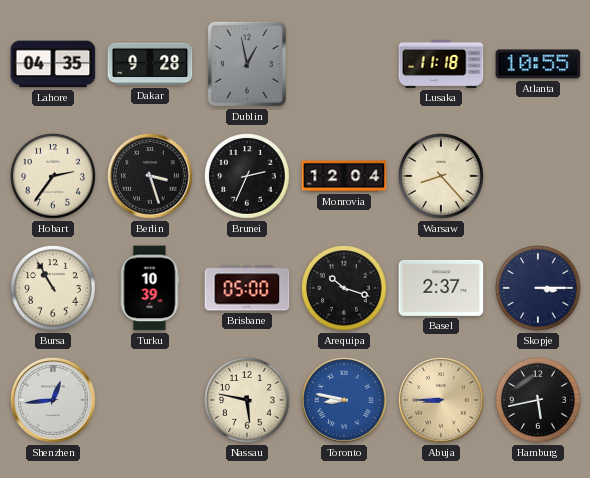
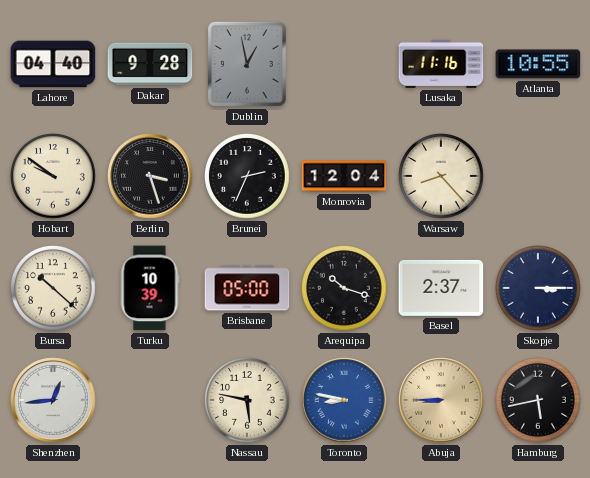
Lahore: 04:35 -> 04:40 (53, 64)
Lusaka: 11:18 -> 11:16 (441, 64)
Hobart: 2:36 -> 9:51 (54, 177)
Bursa: 10:55 -> 10:22 (54, 289)
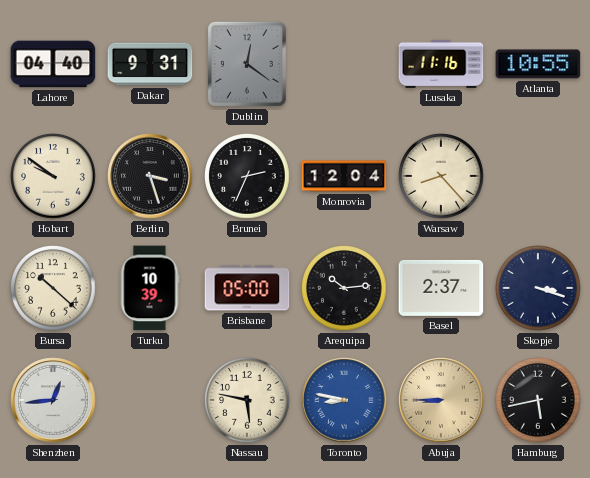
Dakar: 9:28 -> 9:31 (150, 64)
Dublin: 12:58 -> 12:21 (247, 64)
Arequipa: 10:18 -> 10:14 (345, 289)
Skopje: 3:15 -> 3:18 (539, 289)
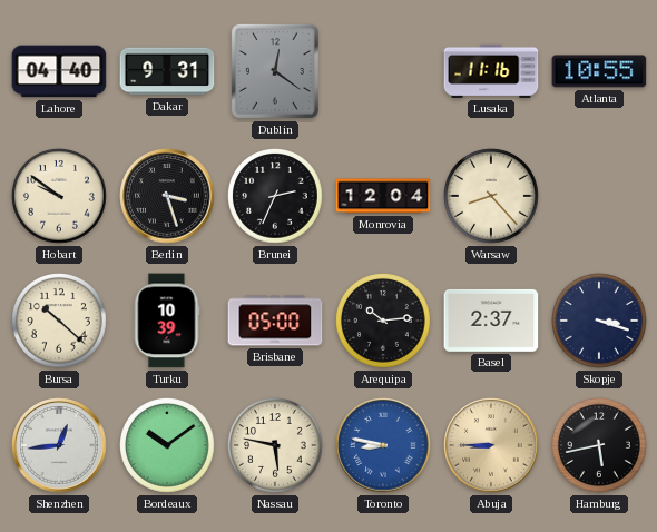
Bordeaux: none -> 10:09 (168, 446)
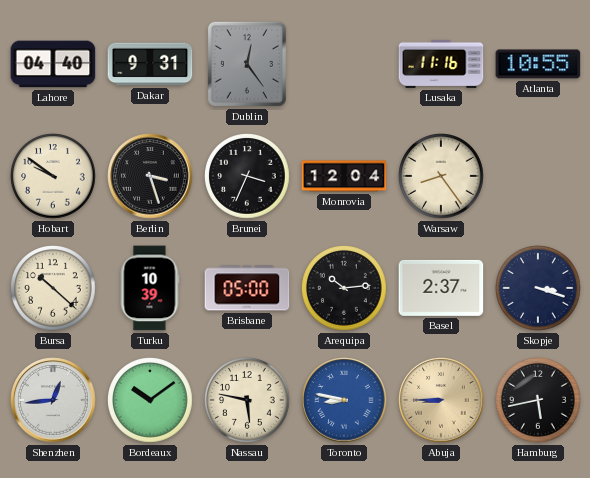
Dublin: 12:21 -> 12:24 (247, 64)
Brunei: 2:34 -> 3:34 (248, 177)
Warsaw: 8:23 -> 8:24 (442, 177)
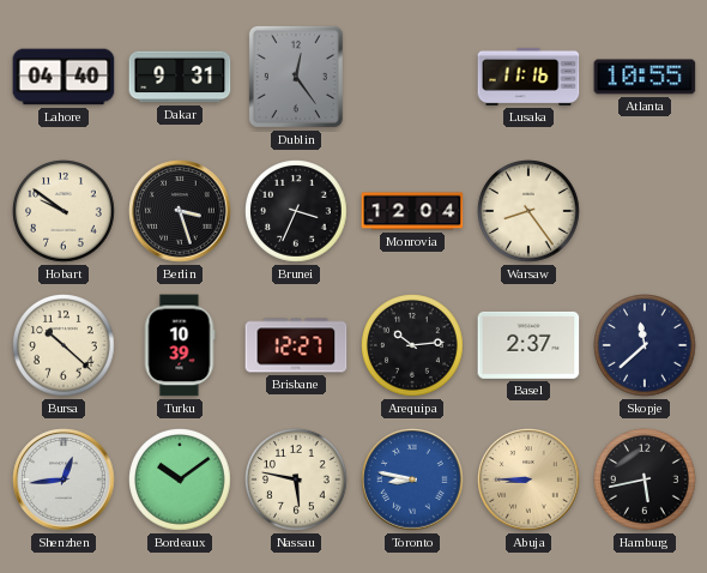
Brisbane: 05:00 -> 12:27 (296, 345)
Skopje: 3:18 -> 11:38 (646, 346)
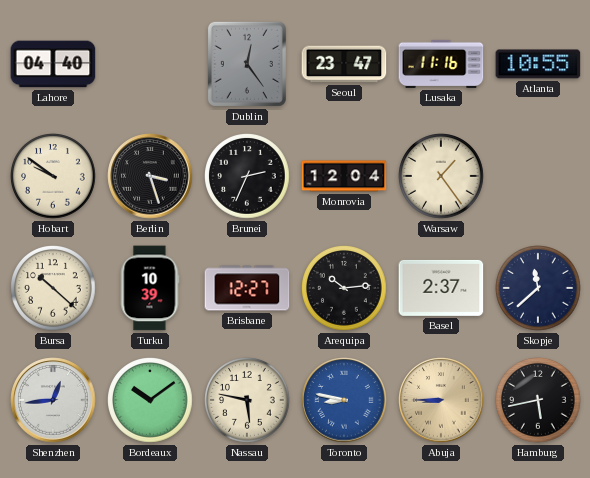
Dakar: 9:31 -> none (180, 77)
Seoul: none -> 23:47 (344, 64)
Brunei: 3:34 -> 2:34 (248, 177)
Warsaw: 8:24 -> 1:24 (442, 177)
